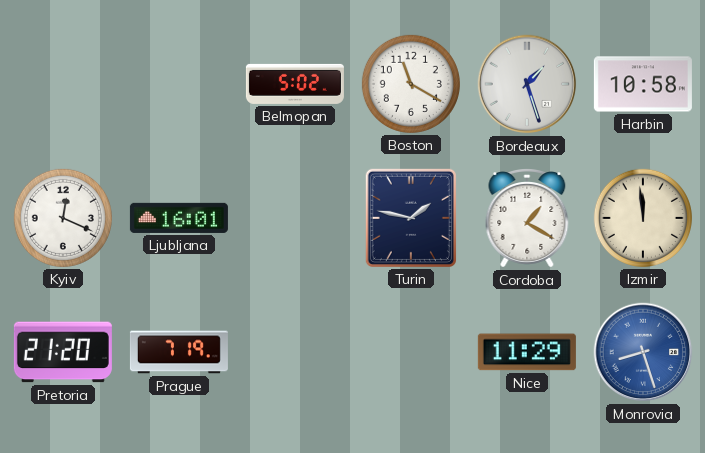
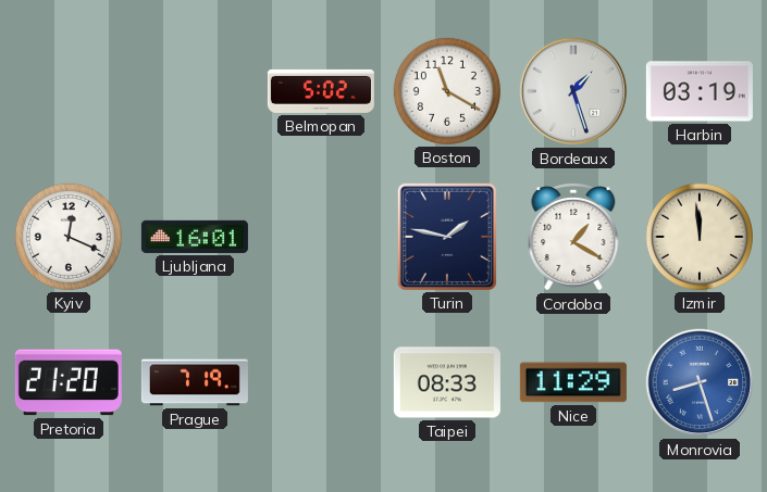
Harbin: 10:58 -> 03:19 (700, 91)
Taipei: none -> 08:33 (447, 382)
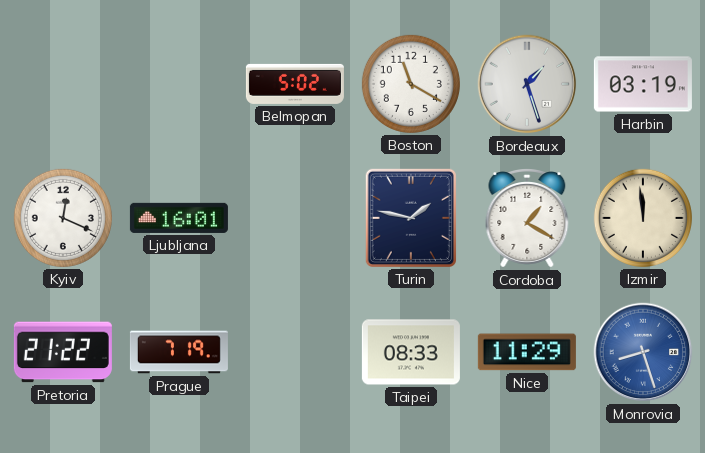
Pretoria: 21:20 -> 21:22 (63, 352)
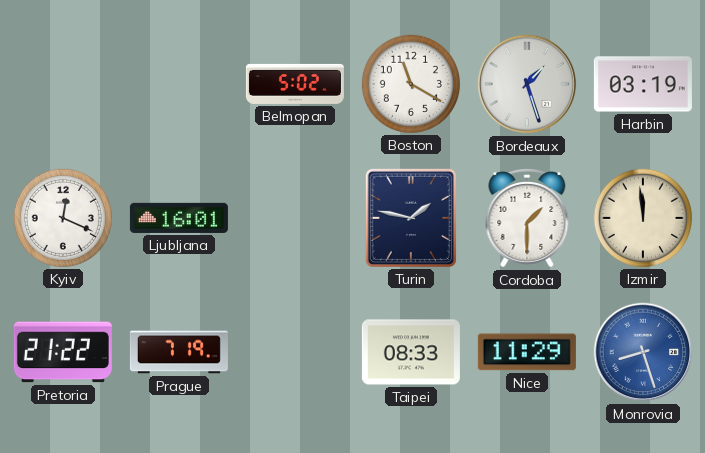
Cordoba: 1:20 -> 1:30 (527, 219)
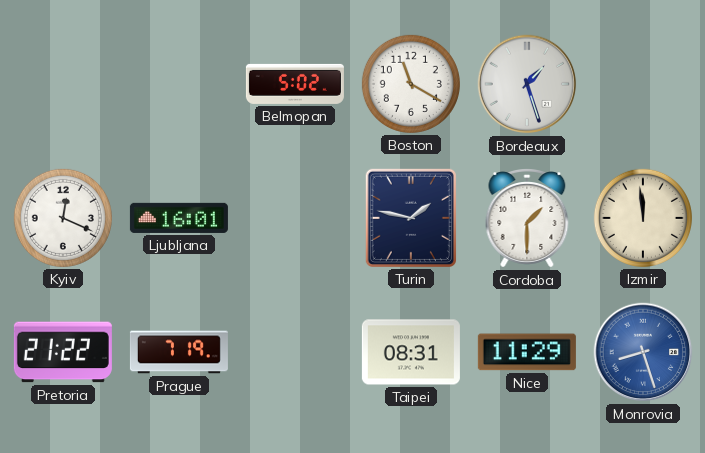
Harbin: 03:19 -> none (643, 84)
Taipei: 08:33 -> 08:31 (411, 352)
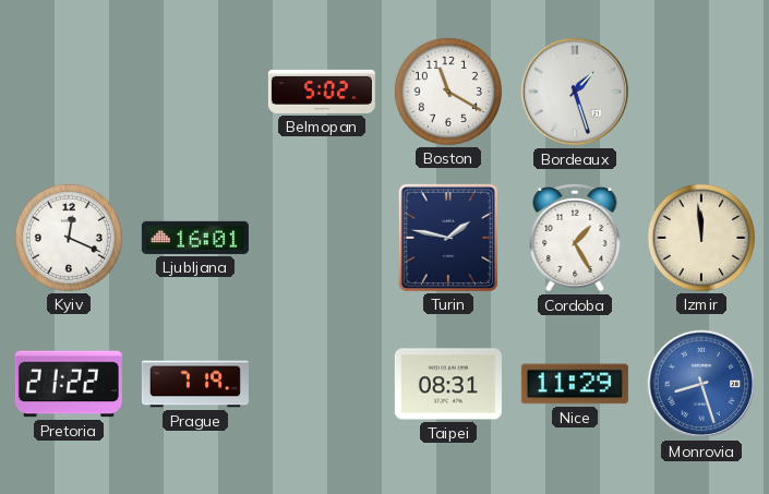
Cordoba: 1:30 -> 1:25 (575, 239)
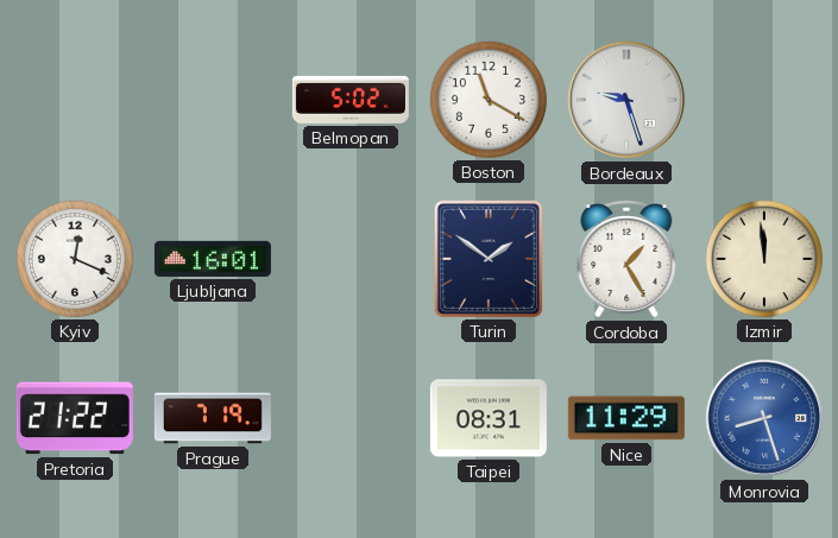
Bordeaux: 1:27 -> 9:27 (626, 100)
Turin: 1:47 -> 1:51 (489, 259)
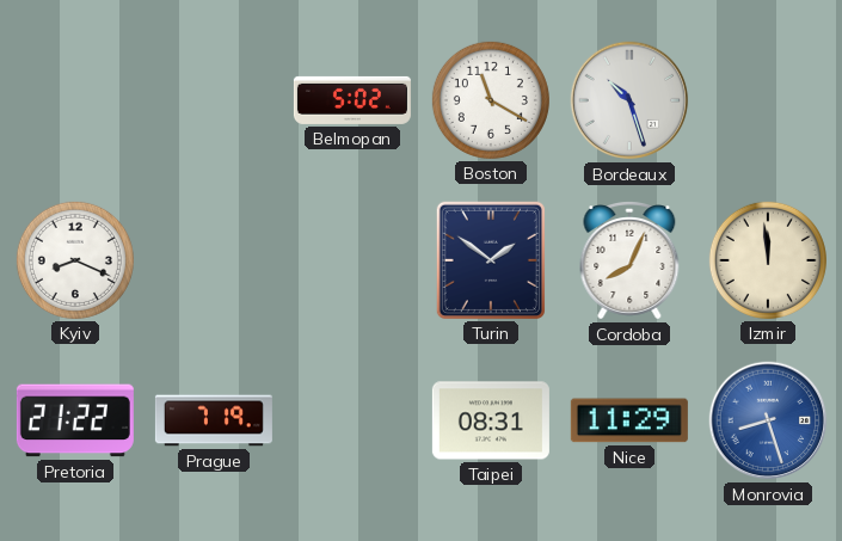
Bordeaux: 9:27 -> 10:27 (629, 100)
Kyiv: 12:19 -> 8:19 (75, 260)
Ljubljana: 16:01 -> none (213, 259)
Cordoba: 1:25 -> 8:04 (629, 262)
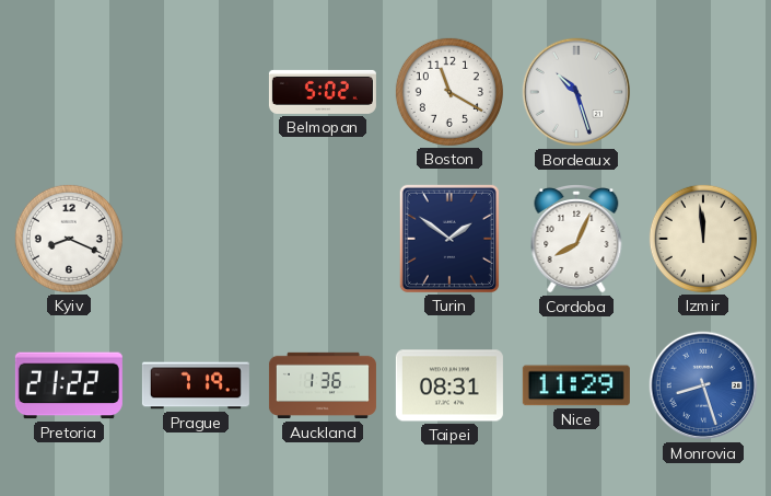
Auckland: none -> 1:36 (323, 385)
